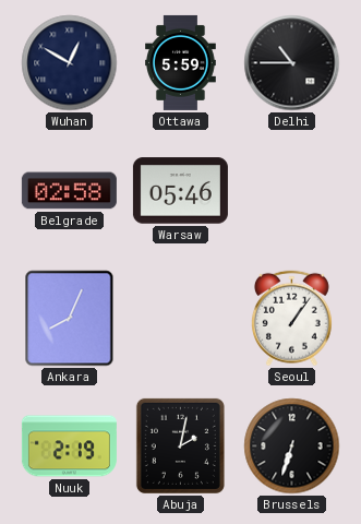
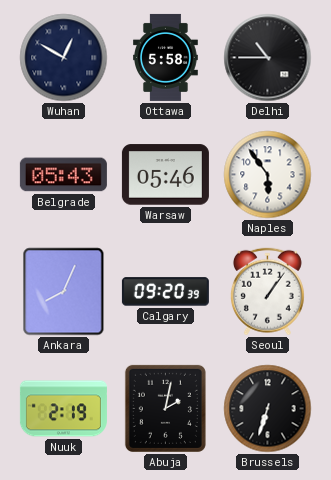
Ottawa: 5:59 -> 5:58 (166, 57)
Belgrade: 02:58 -> 05:43 (63, 175)
Naples: none -> 5:54 (268, 175)
Calgary: none -> 09:20 (165, 292)
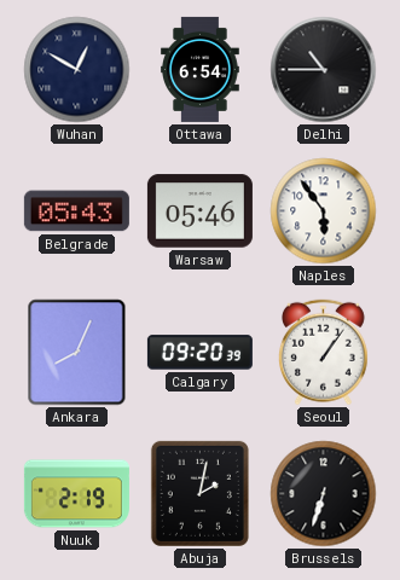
Ottawa: 5:58 -> 6:54 (201, 69)
